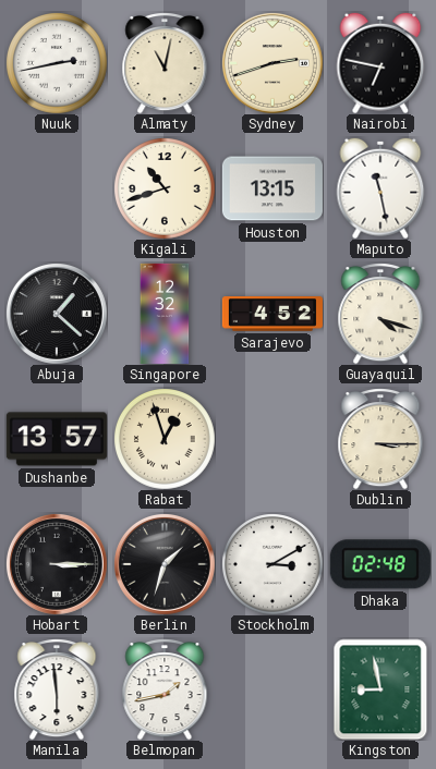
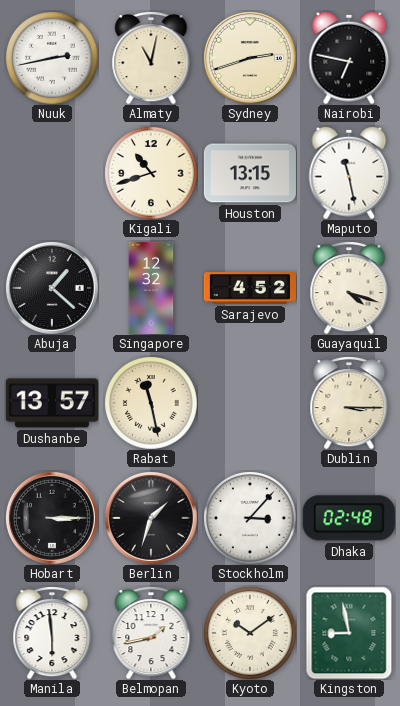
Rabat: 12:57 -> 11:28 (151, 403)
Stockholm: 3:10 -> 3:07 (250, 518)
Kyoto: none -> 10:09 (250, 633)
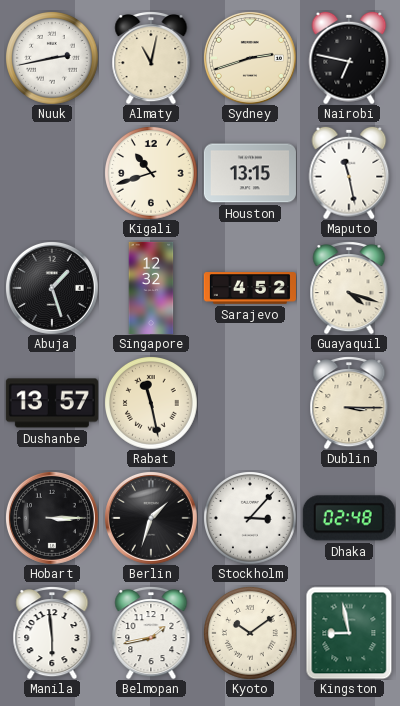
Abuja: 1:22 -> 1:27 (52, 288)
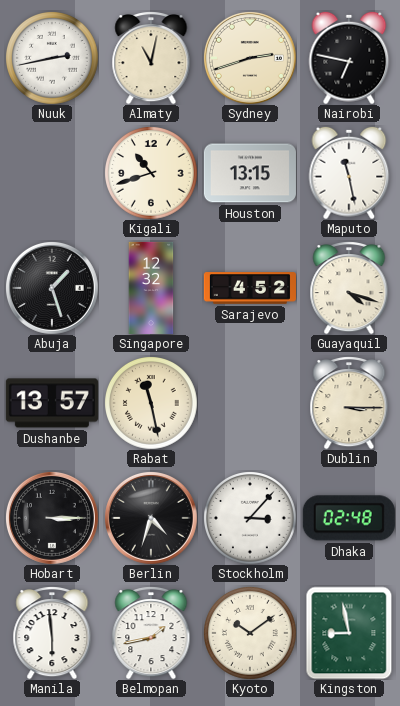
Berlin: 1:33 -> 4:33 (151, 518)
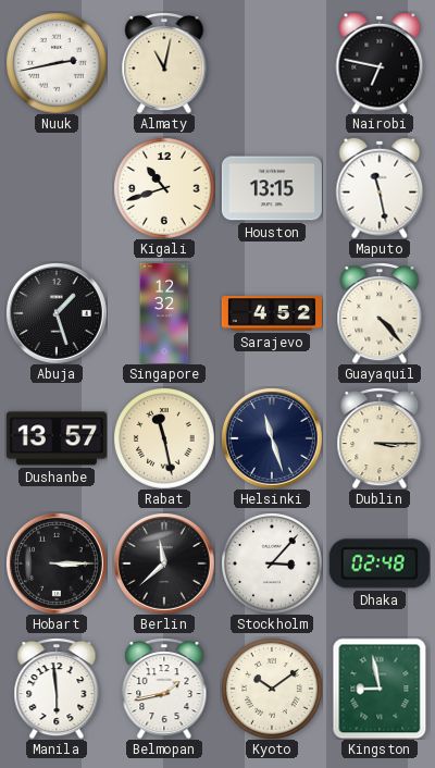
Sydney: 2:42 -> none (250, 58)
Guayaquil: 4:18 -> 4:23 (380, 313)
Helsinki: none -> 11:27 (272, 438)
Berlin: 4:33 -> 11:38 (164, 563)
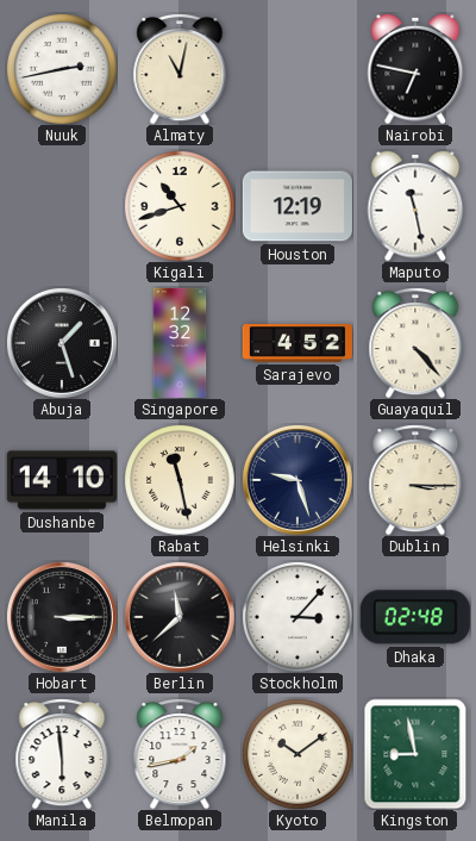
Houston: 13:15 -> 12:19 (297, 206)
Dushanbe: 13:57 -> 14:10 (62, 480)
Helsinki: 11:27 -> 9:27 (297, 480)
